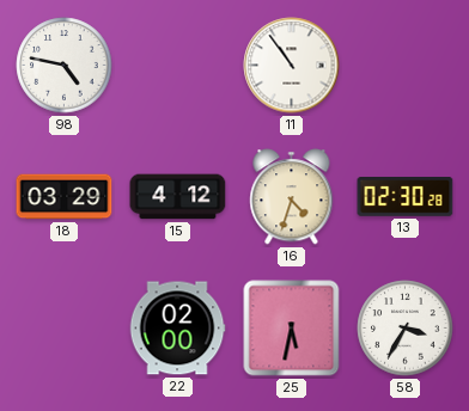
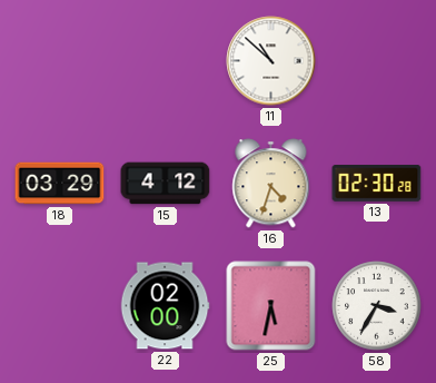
98: 4:47 -> none (65, 66)
11: 10:54 -> 10:52 (271, 61)
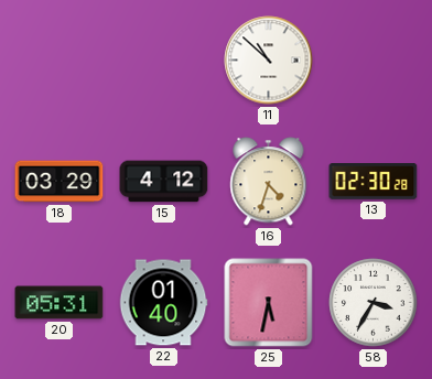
20: none -> 05:31 (60, 303)
22: 02:00 -> 01:40 (163, 303)
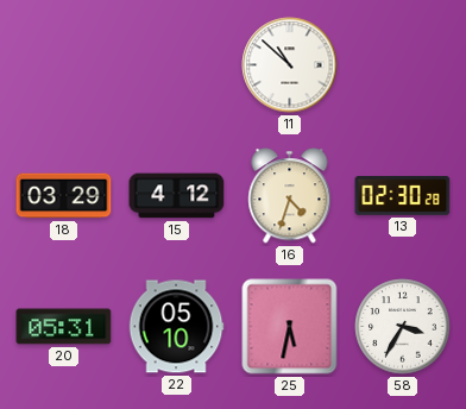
22: 01:40 -> 05:10 (176, 327)
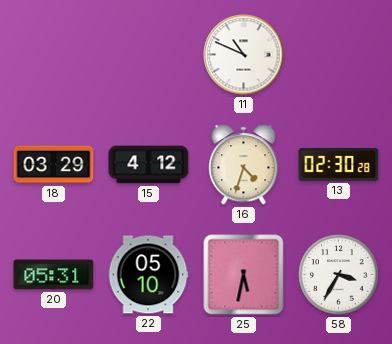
11: 10:52 -> 10:49 (244, 55)
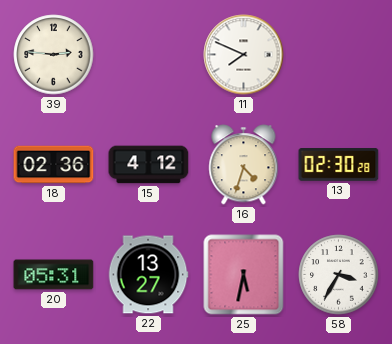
39: none -> 2:46 (54, 55)
11: 10:49 -> 7:49 (244, 55)
18: 03:29 -> 02:36 (54, 165)
22: 05:10 -> 13:27 (148, 275)
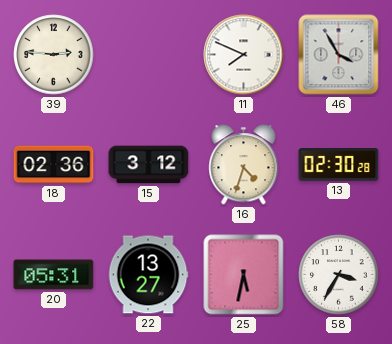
46: none -> 3:55 (339, 55)
15: 4:12 -> 3:12 (149, 165)
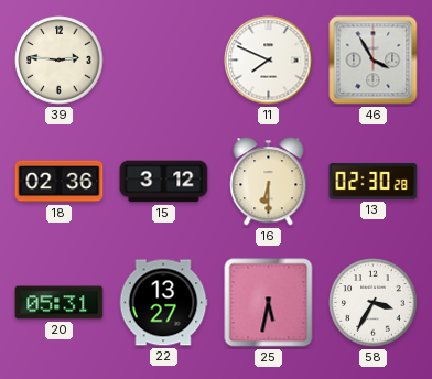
16: 4:33 -> 6:30 (269, 182)
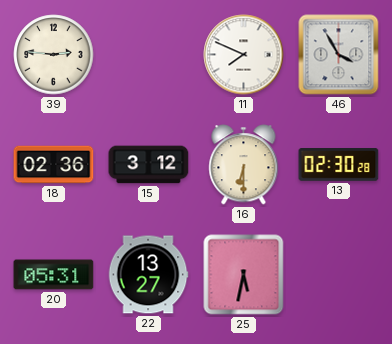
58: 3:35 -> none (374, 303)
